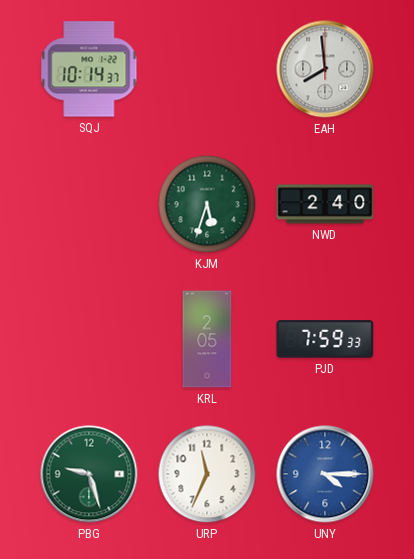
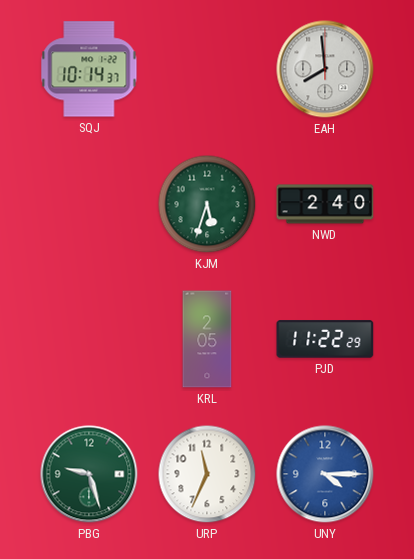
PJD: 7:59 -> 11:22 (325, 339)
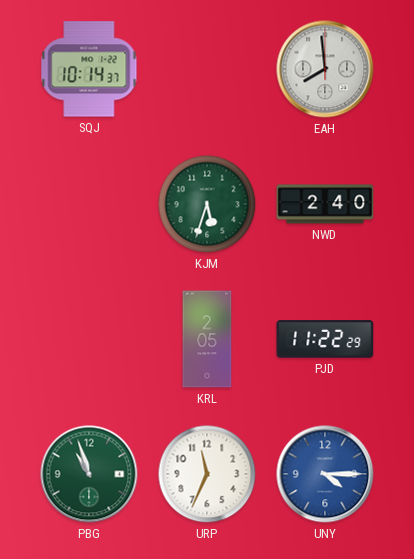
PBG: 9:27 -> 10:57 (89, 474)
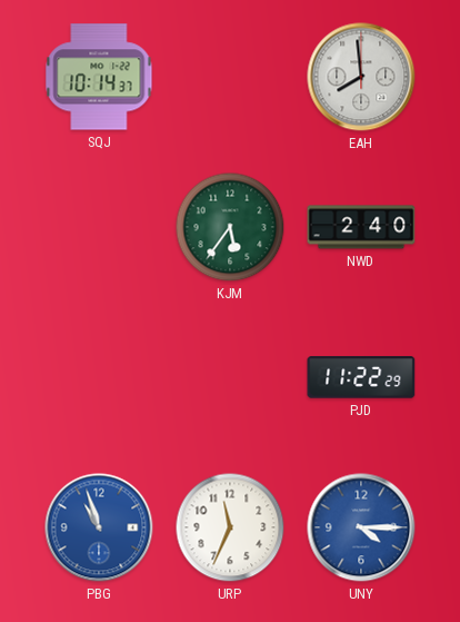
KJM: 5:33 -> 5:36 (230, 227)
KRL: 2:05 -> none (207, 339)
PBG dial: green -> blue (99, 527)
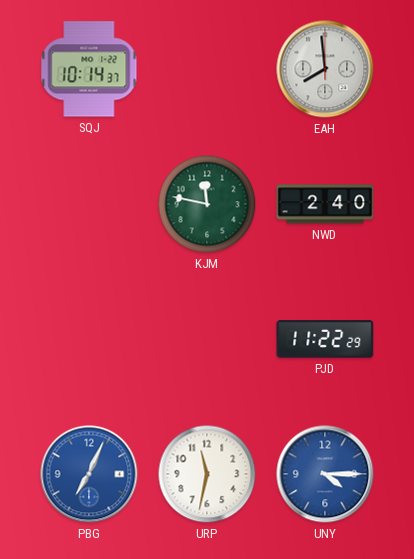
KJM: 5:36 -> 11:47 (207, 204)
PBG: 10:57 -> 7:04 (89, 474)
URP: 11:34 -> 11:32 (207, 474)
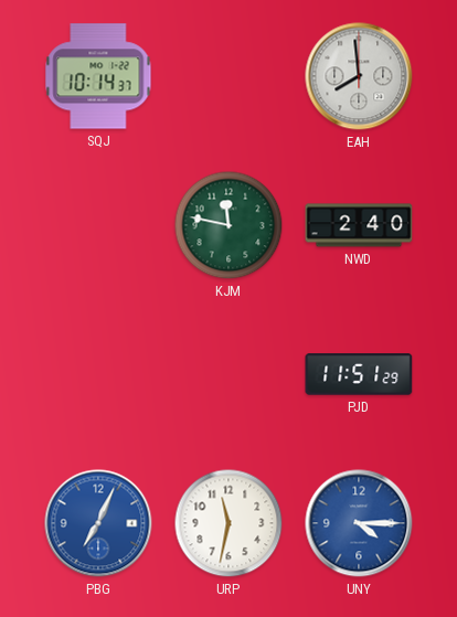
PJD: 11:22 -> 11:51 (359, 374)
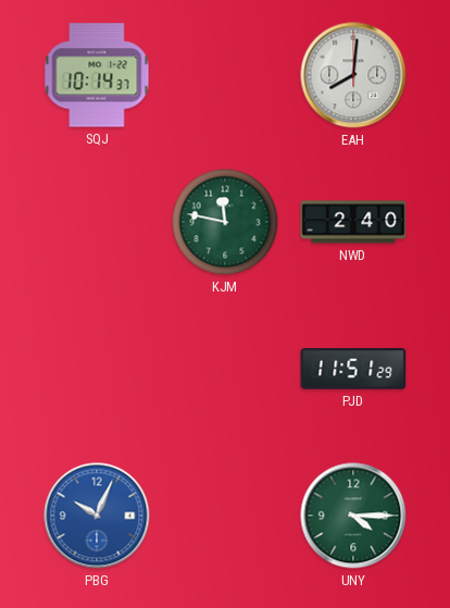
EAH: 7:59 -> 8:01 (353, 75)
PBG: 7:04 -> 10:04 (97, 516)
URP: 11:32 -> none (228, 523)
UNY dial: blue -> green (353, 516)
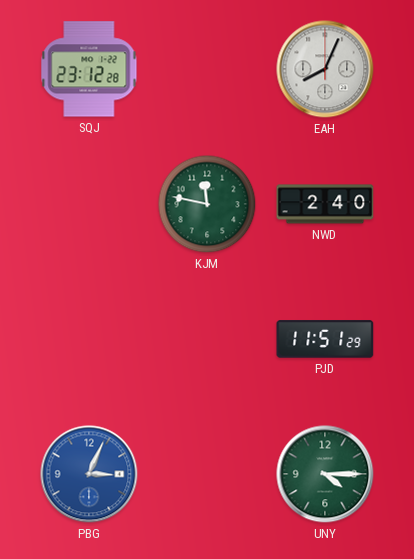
SQJ: 10:14 -> 23:12 (89, 69)
EAH: 8:01 -> 8:04 (325, 69)
PBG: 10:04 -> 3:04 (89, 474)
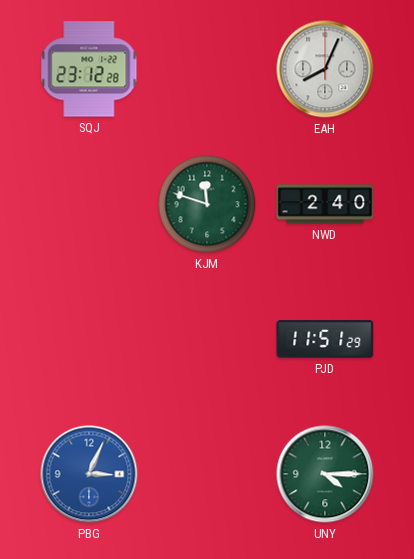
KJM: 11:47 -> 11:48 (207, 204)
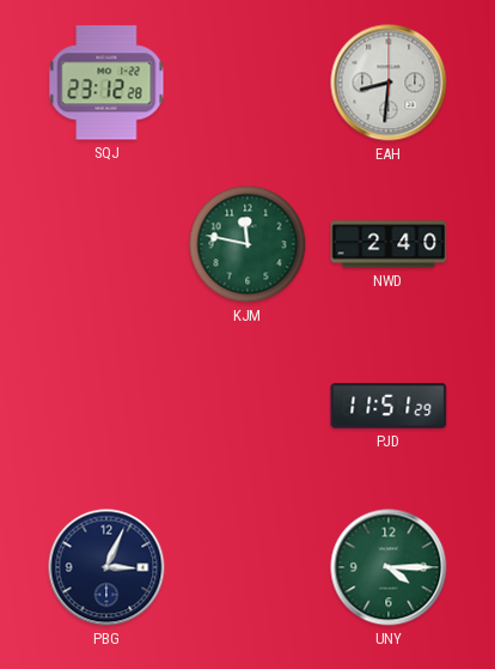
EAH: 8:04 -> 8:31 (389, 83)
KJM: 11:48 -> 11:47 (247, 244)
PBG dial: blue -> navy (106, 567)
